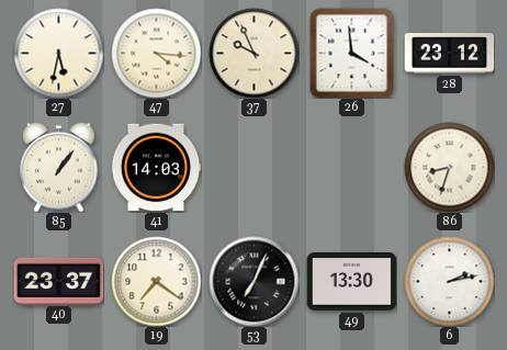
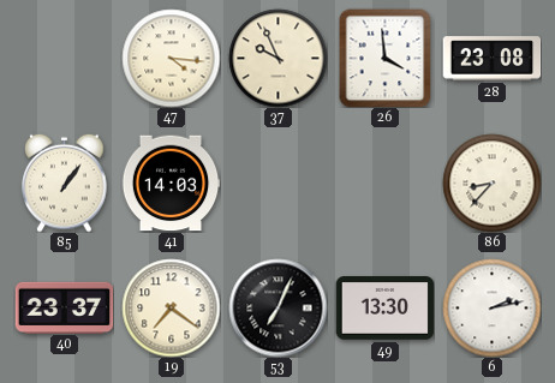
27: 5:32 -> none (58, 53)
28: 23:12 -> 23:08 (491, 59)
86: 8:33 -> 8:37 (491, 182)
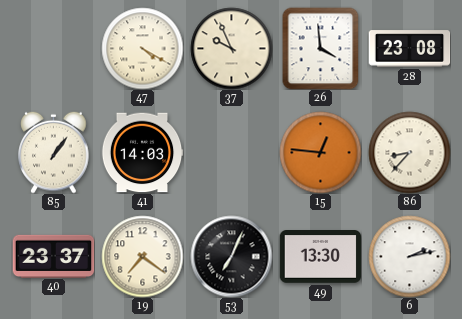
47: 4:16 -> 4:20 (142, 48)
15: none -> 12:46 (320, 152)
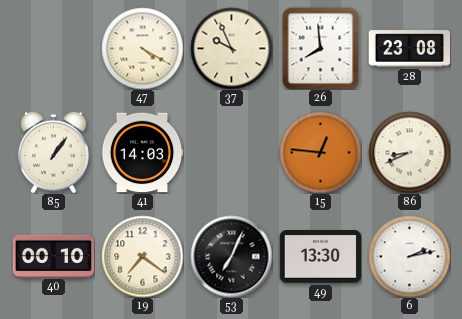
26: 3:59 -> 7:59 (321, 48)
86: 8:37 -> 8:41 (409, 152)
40: 23:37 -> 00:10 (53, 256)
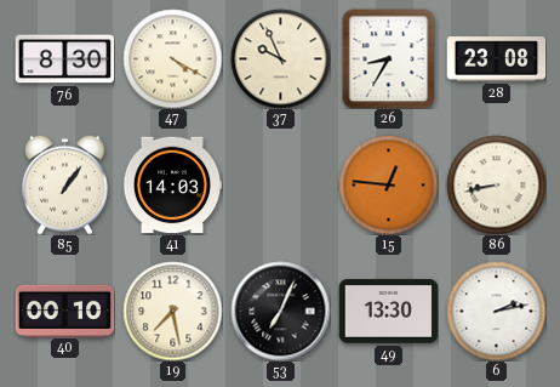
76: none -> 8:30 (64, 59)
26: 7:59 -> 8:35 (389, 58)
86: 8:41 -> 8:43 (496, 184)
19: 7:21 -> 7:28 (172, 311)
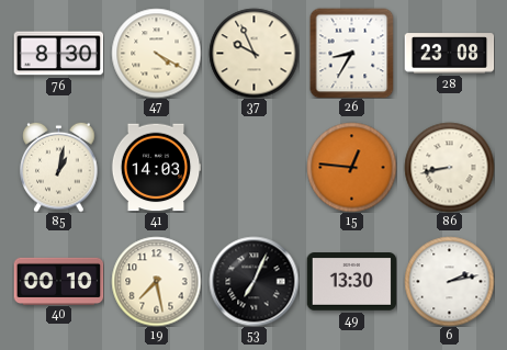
85: 1:06 -> 1:02 (59, 167)
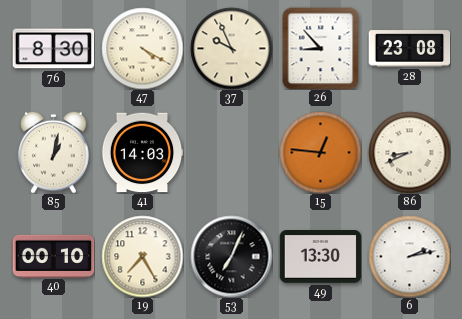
26: 8:35 -> 8:53 (321, 48)
86: 8:43 -> 8:41 (409, 152)
19: 7:28 -> 7:25 (142, 256)
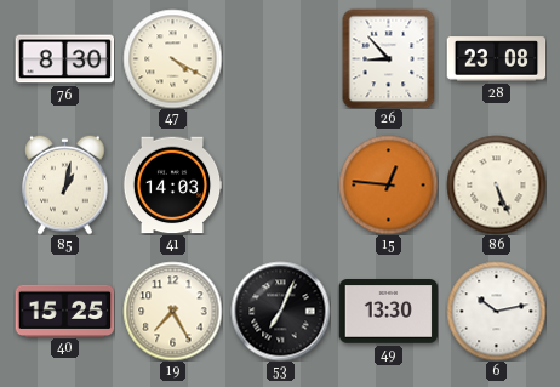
37: 9:56 -> none (231, 48)
86: 8:41 -> 5:26 (496, 184)
40: 00:10 -> 15:25 (64, 311)
6: 2:13 -> 10:13 (496, 311)
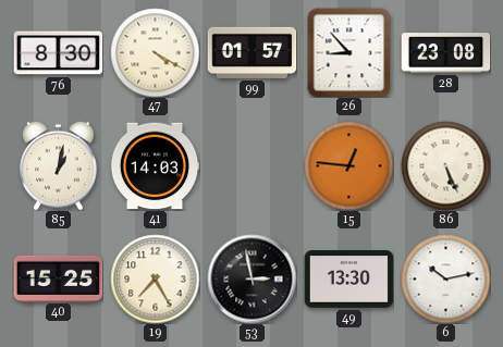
99: none -> 01:57 (251, 52)
53: 7:04 -> 2:58 (251, 278)
